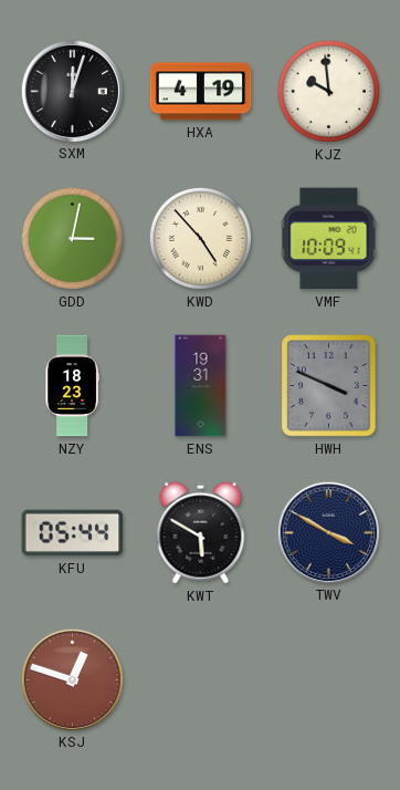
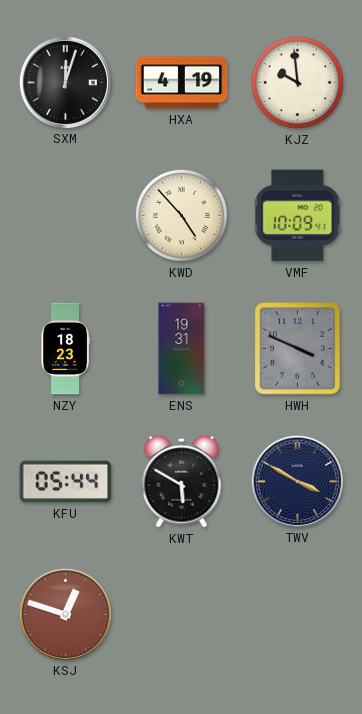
GDD: 3:02 -> none (72, 238)
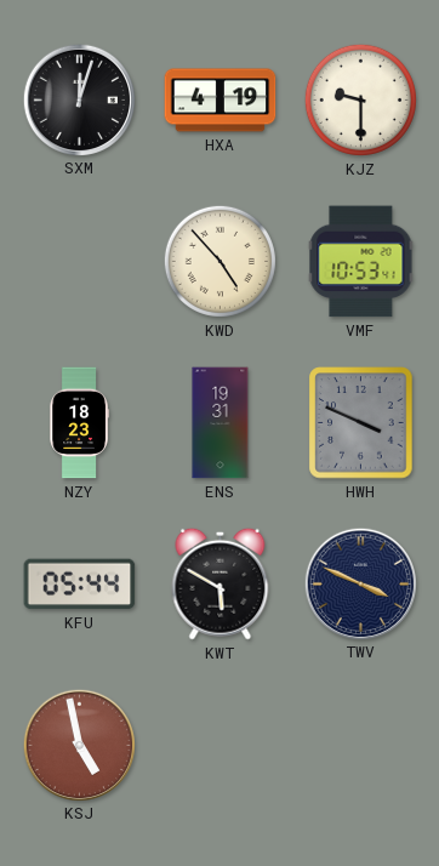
KJZ: 9:59 -> 9:30 (360, 99)
VMF: 10:09 -> 10:53 (361, 262)
TWV: 3:50 -> 3:49 (360, 583)
KSJ: 12:48 -> 4:58 (79, 745)
